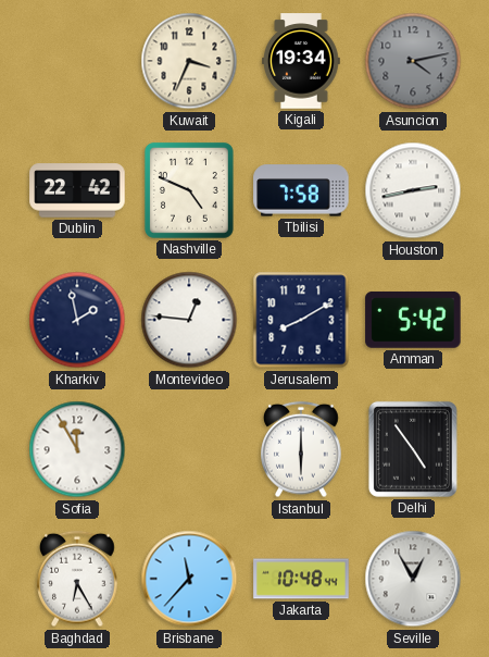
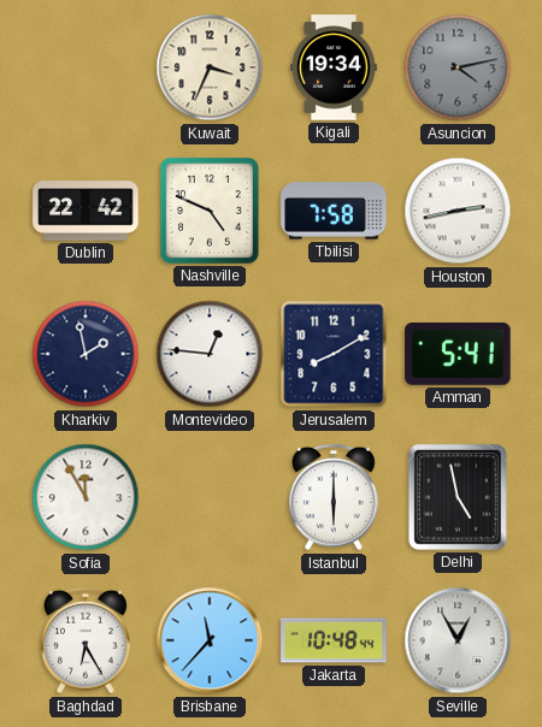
Amman: 5:42 -> 5:41 (458, 354)
Delhi: 4:54 -> 4:58 (458, 497)
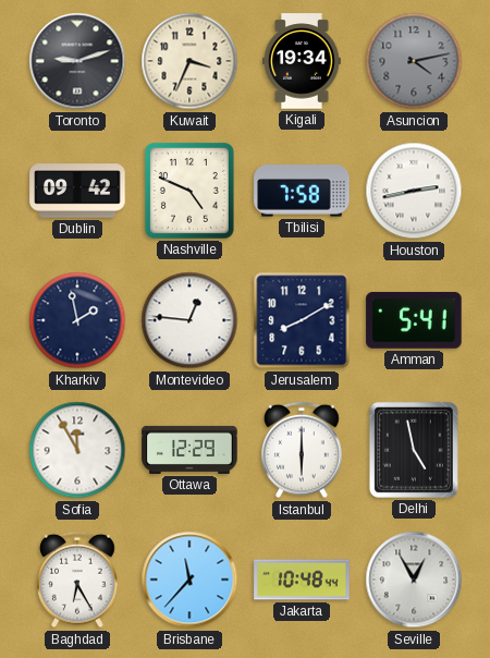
Toronto: none -> 9:12 (77, 61)
Dublin: 22:42 -> 09:42 (77, 191)
Ottawa: none -> 12:29 (189, 450)
